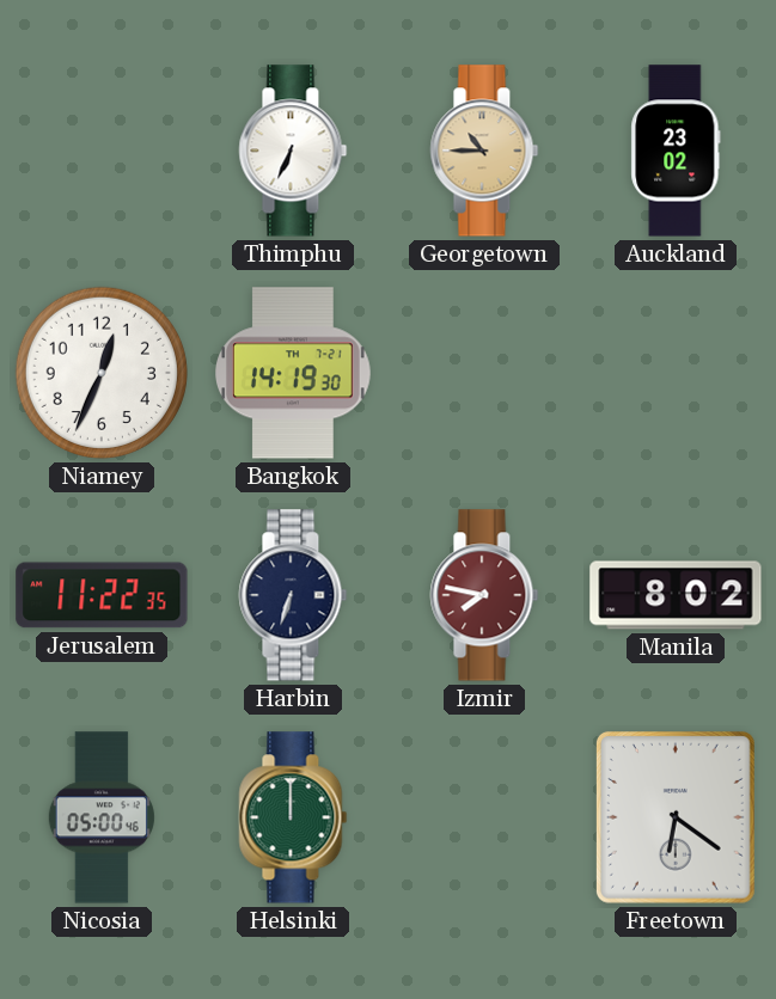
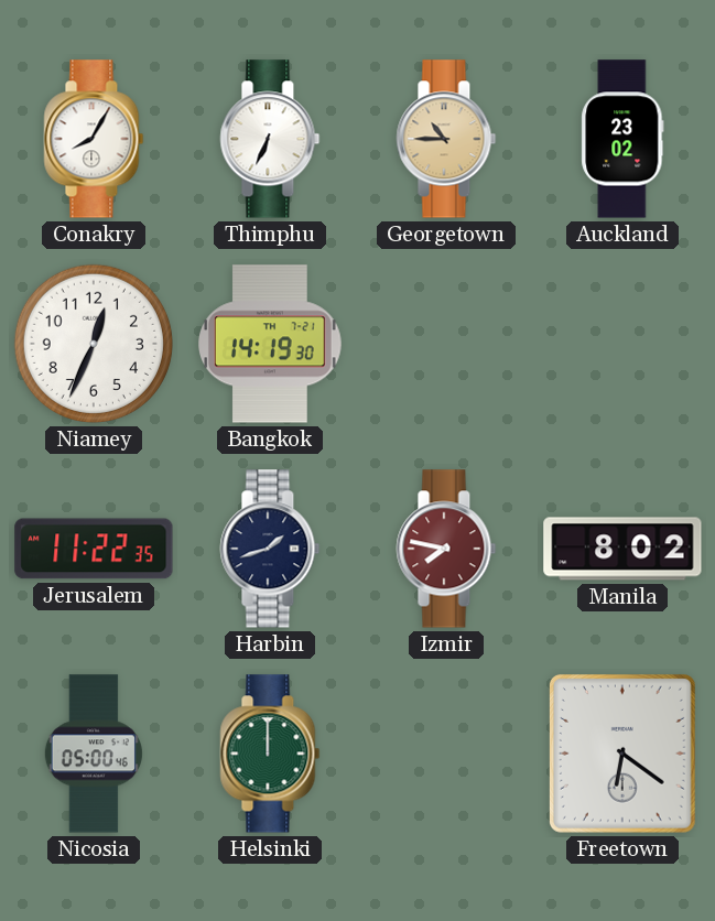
Conakry: none -> 8:05 (94, 139)
Harbin: 6:33 -> 1:42 (270, 549)
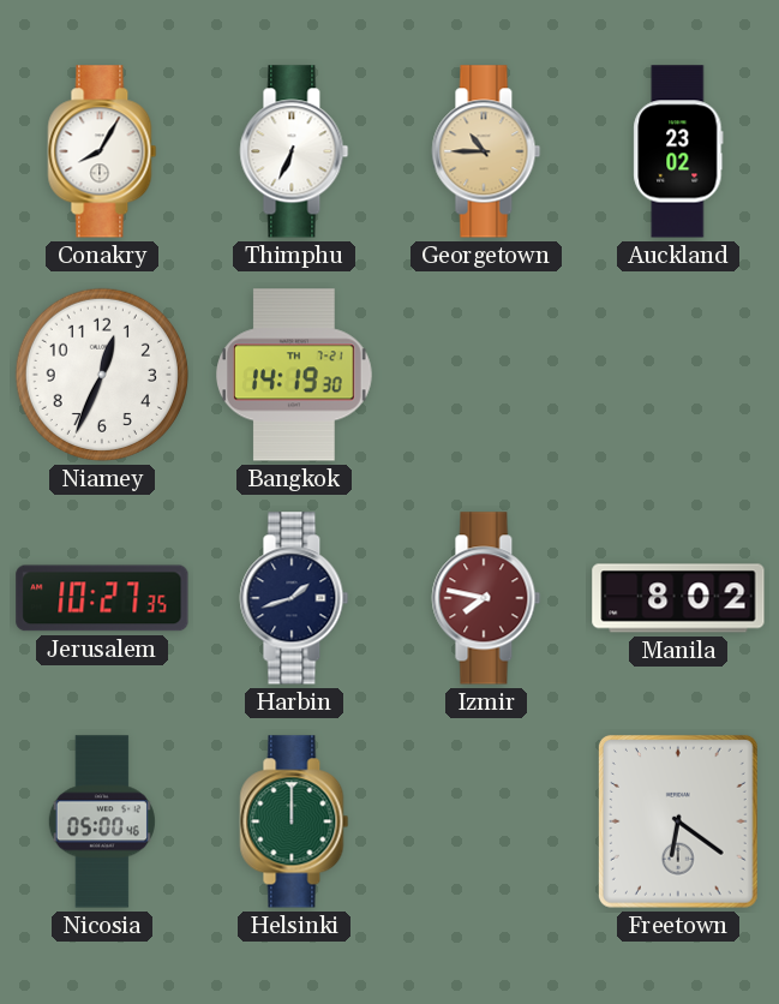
Jerusalem: 11:22 -> 10:27 (102, 598)
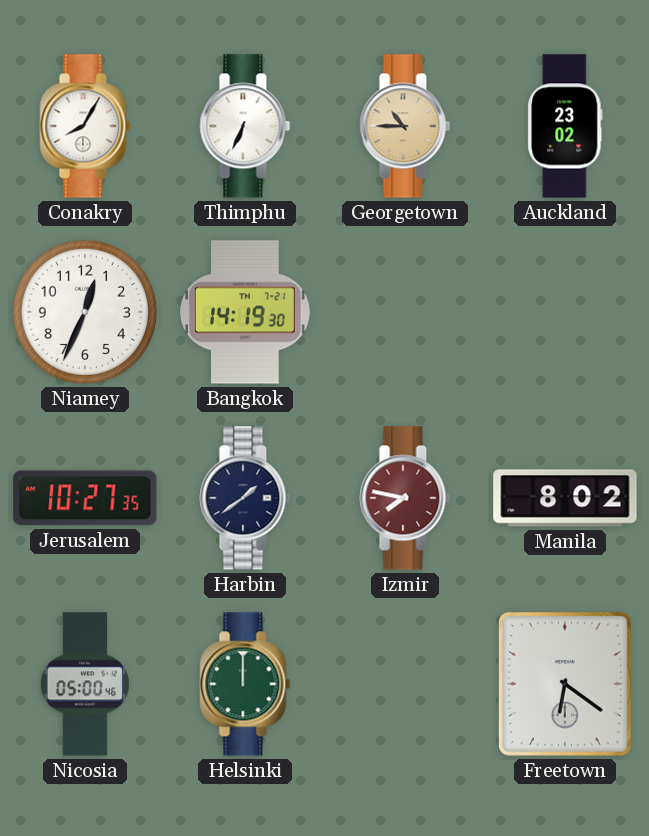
Harbin: 1:42 -> 1:39 (245, 498)
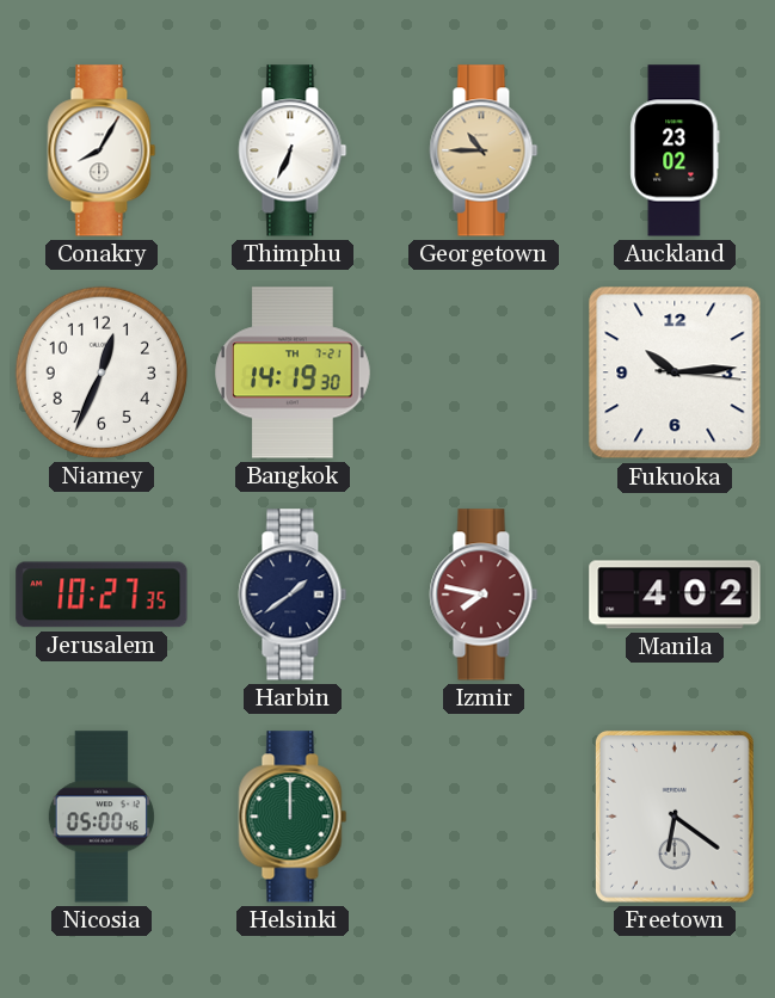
Fukuoka: none -> 10:14 (675, 372)
Manila: 8:02 -> 4:02 (675, 595)
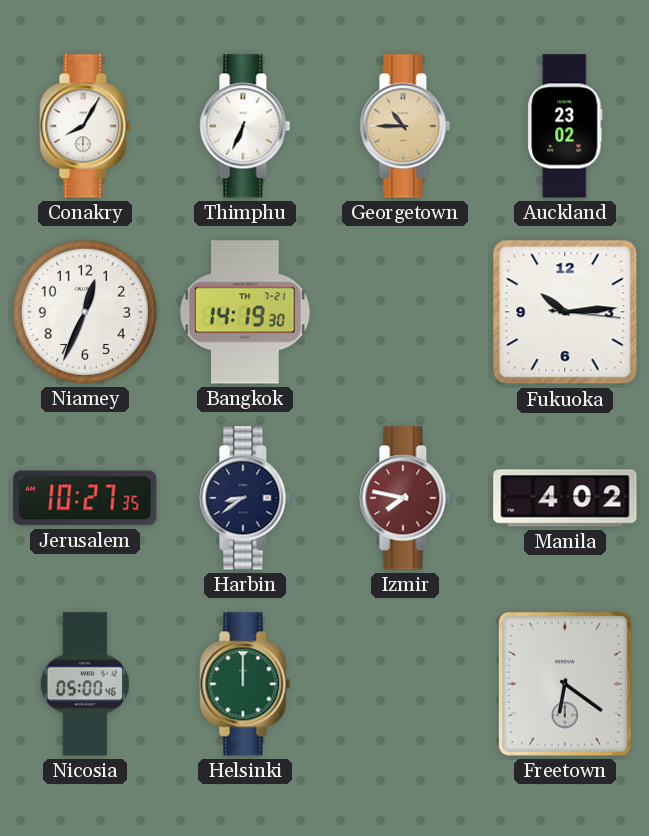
Harbin: 1:39 -> 8:39 (245, 498)
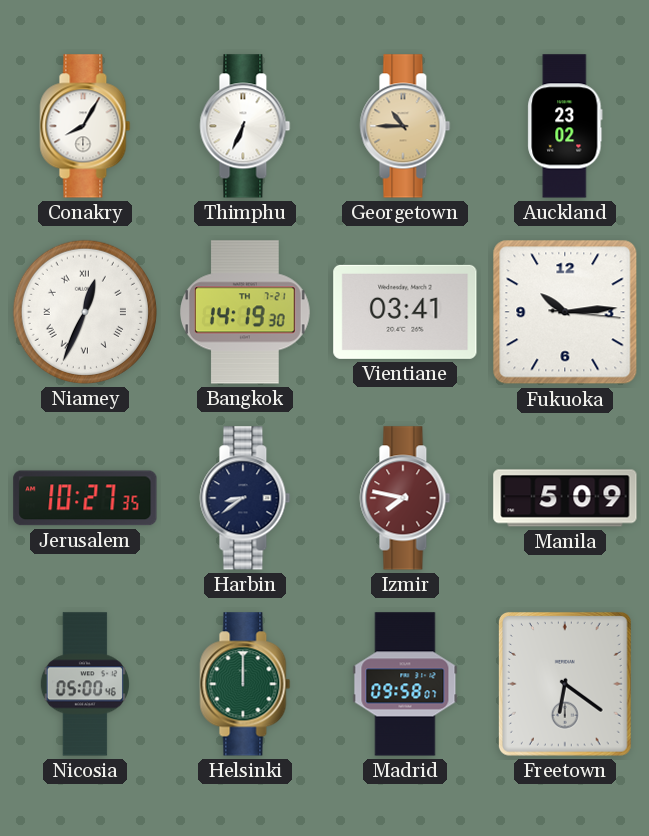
Niamey numerals: Arabic -> Roman (85, 312)
Vientiane: none -> 03:41 (405, 312)
Manila: 4:02 -> 5:09 (565, 498)
Madrid: none -> 09:58 (405, 684)
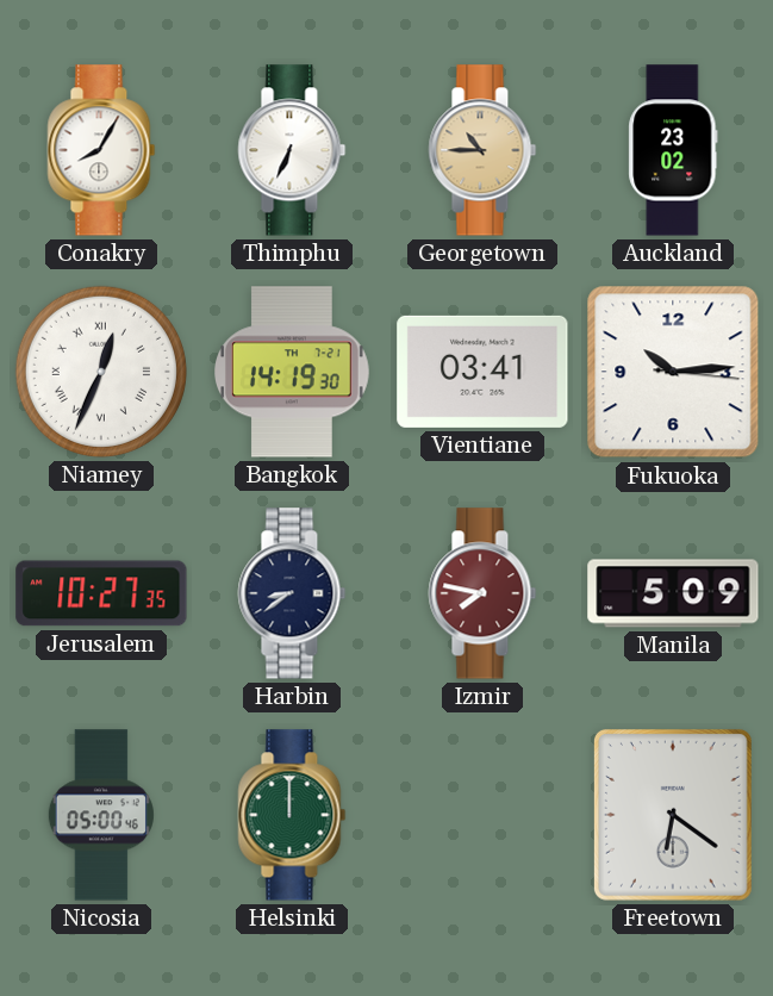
Madrid: 09:58 -> none (405, 684)
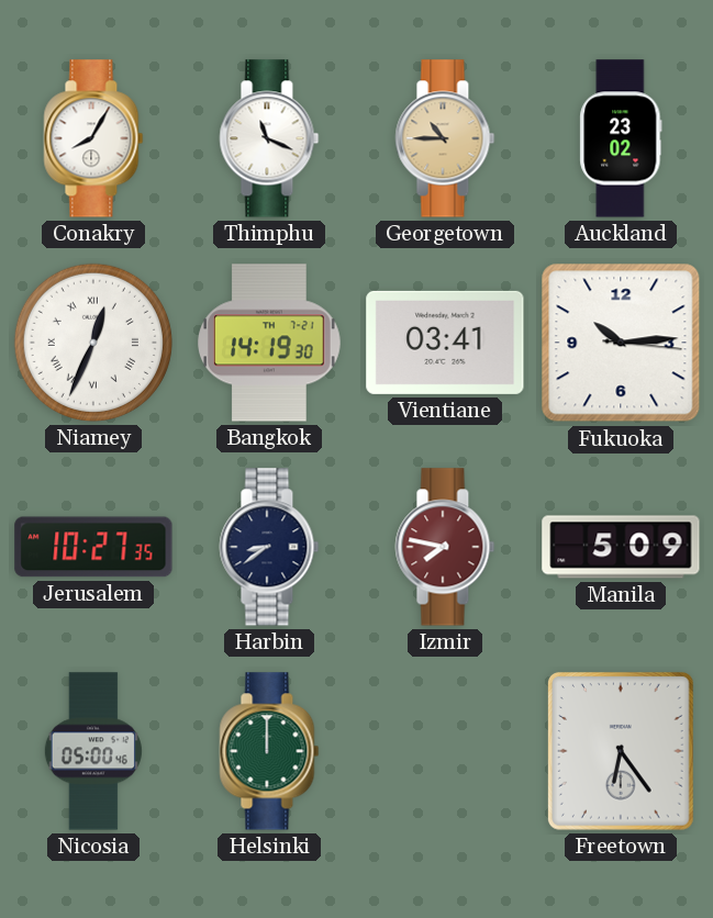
Thimphu: 6:34 -> 11:19 (269, 138)
Freetown: 6:21 -> 6:24 (621, 751)
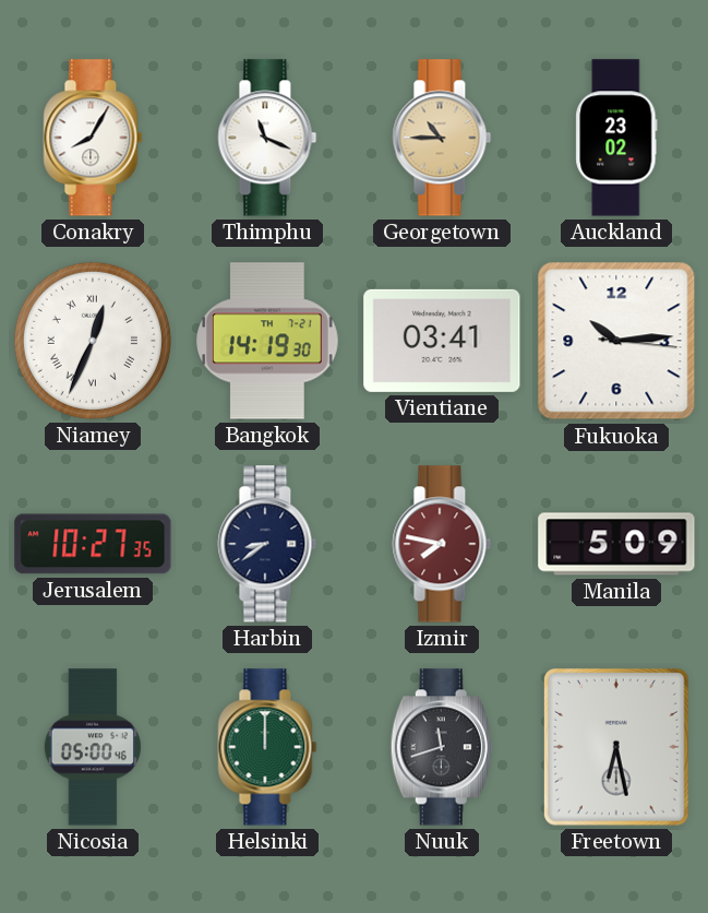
Nuuk: none -> 11:42 (442, 747)
Freetown: 6:24 -> 6:28 (616, 747)
